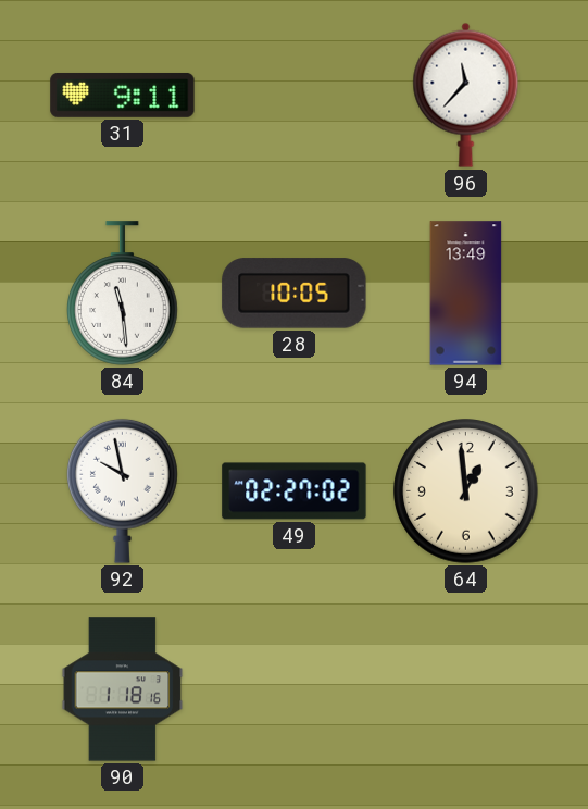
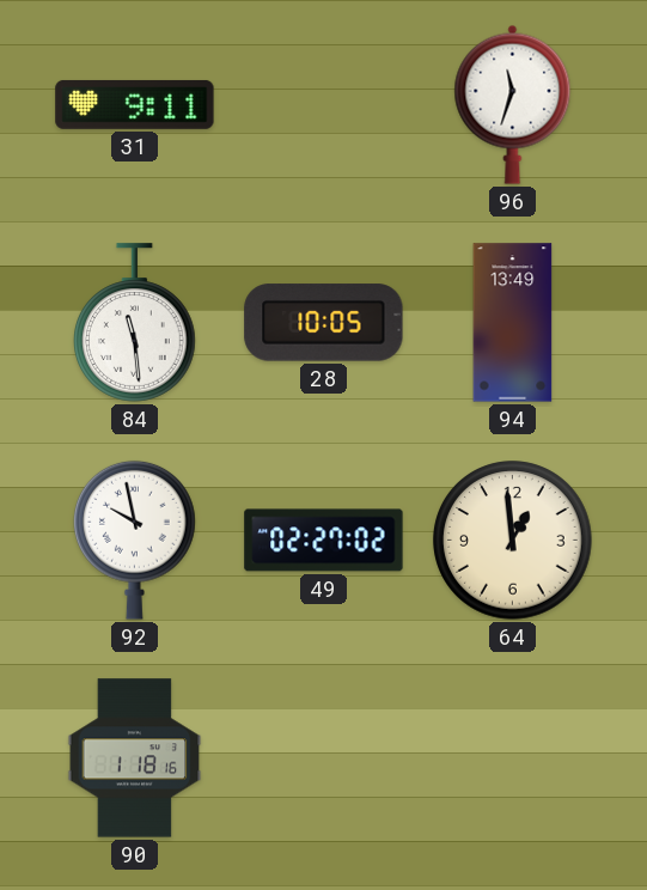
96: 11:37 -> 11:33 (513, 104)
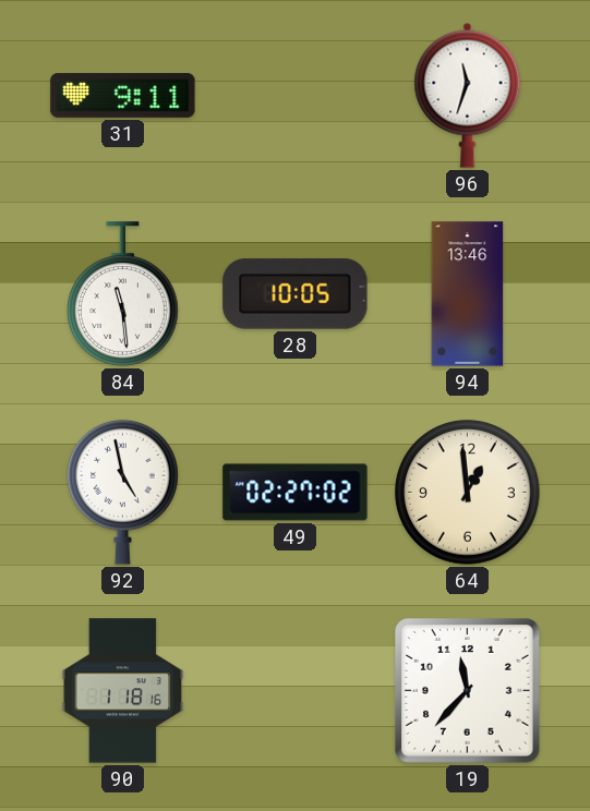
94: 13:49 -> 13:46 (468, 294)
92: 9:58 -> 4:58 (123, 492)
19: none -> 11:37 (468, 691)
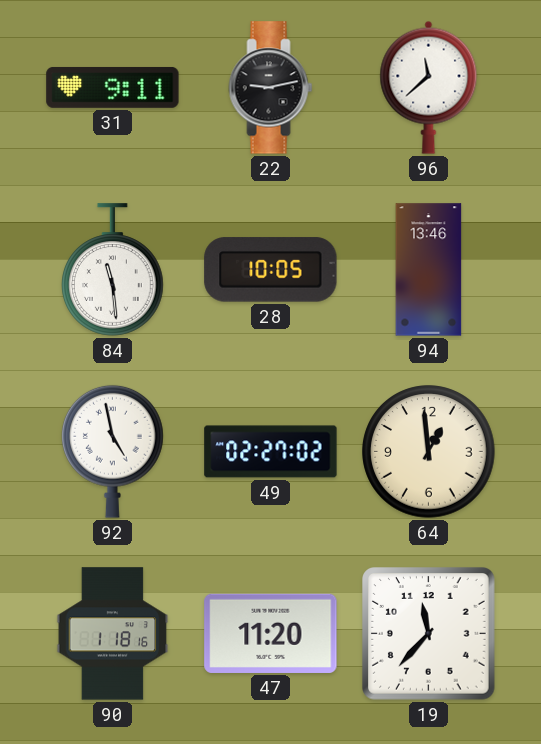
22: none -> 9:13 (271, 88)
96: 11:33 -> 11:38 (429, 87)
47: none -> 11:20 (271, 633)
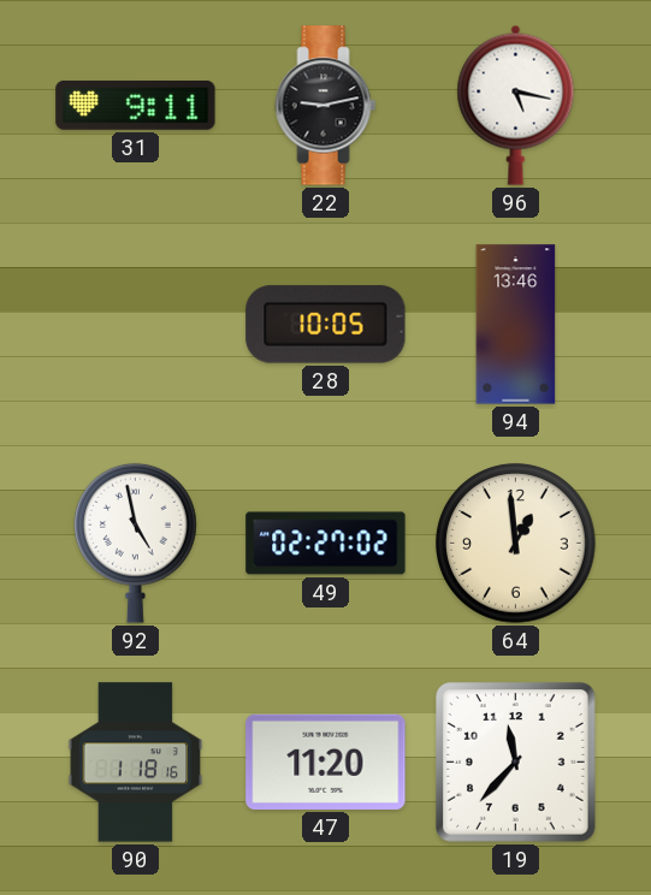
96: 11:38 -> 5:17 (516, 105)
84: 11:29 -> none (113, 270)
